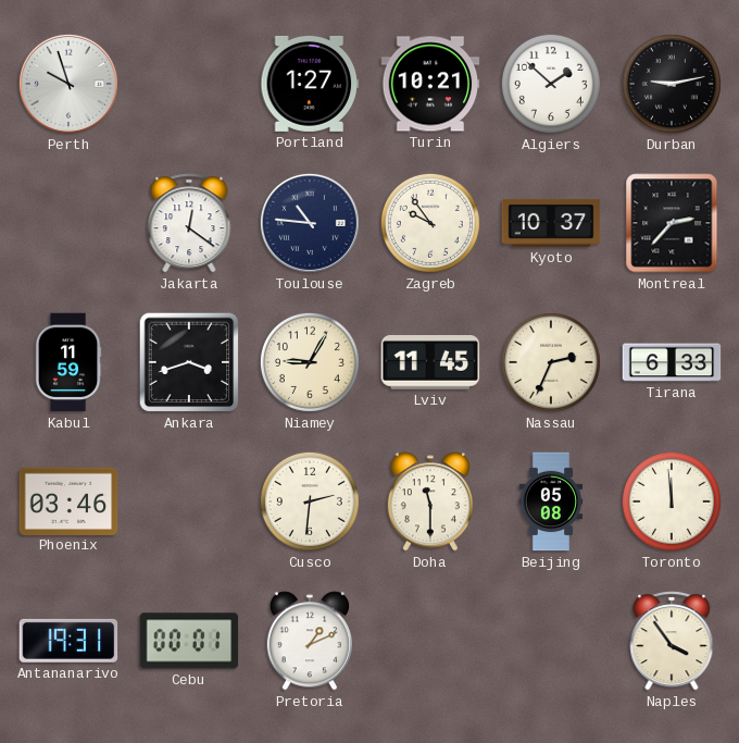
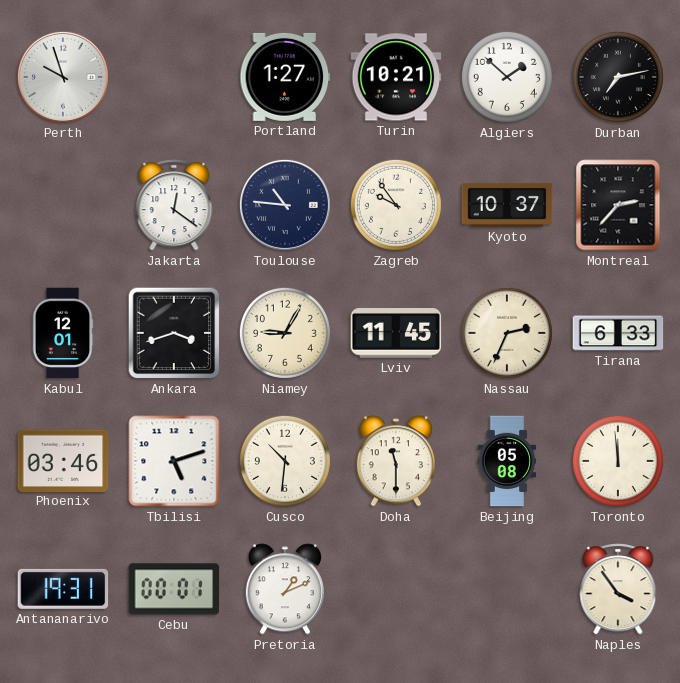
Durban: 9:13 -> 7:13 (618, 77)
Kabul: 11:59 -> 12:01 (63, 333)
Tbilisi: none -> 5:12 (174, 461)
Cusco: 2:31 -> 10:31 (285, 461)
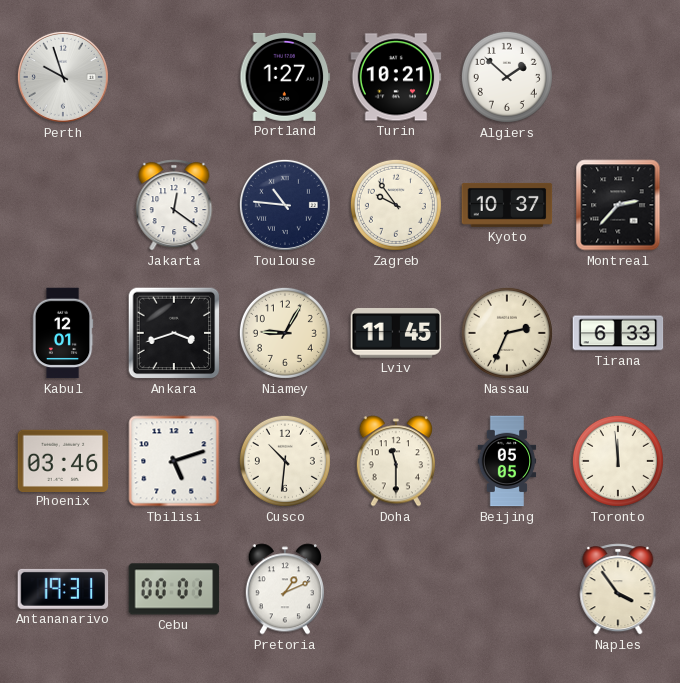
Durban: 7:13 -> none (618, 77)
Beijing: 05:08 -> 05:05 (507, 461)
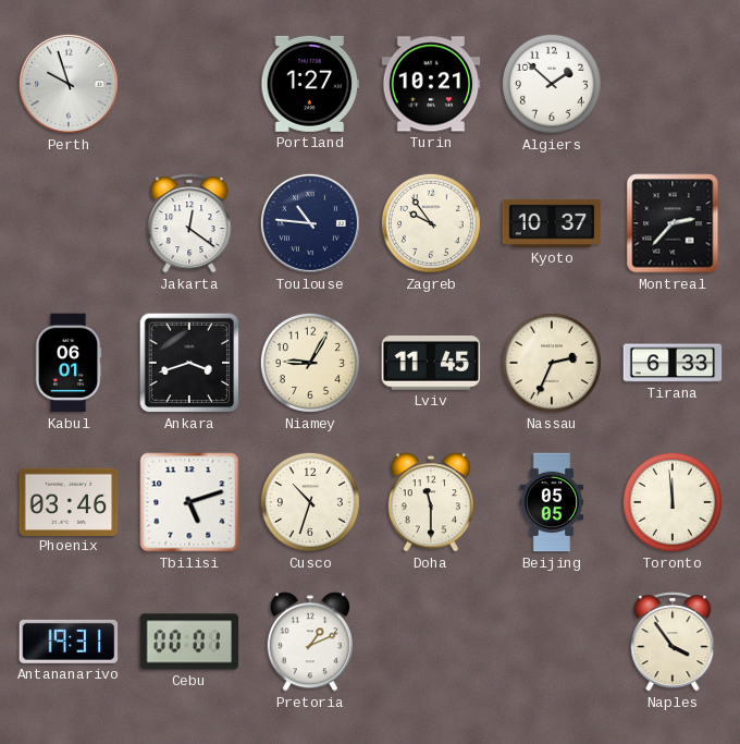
Kabul: 12:01 -> 06:01 (69, 363)
Cusco: 10:31 -> 10:33 (310, 502)
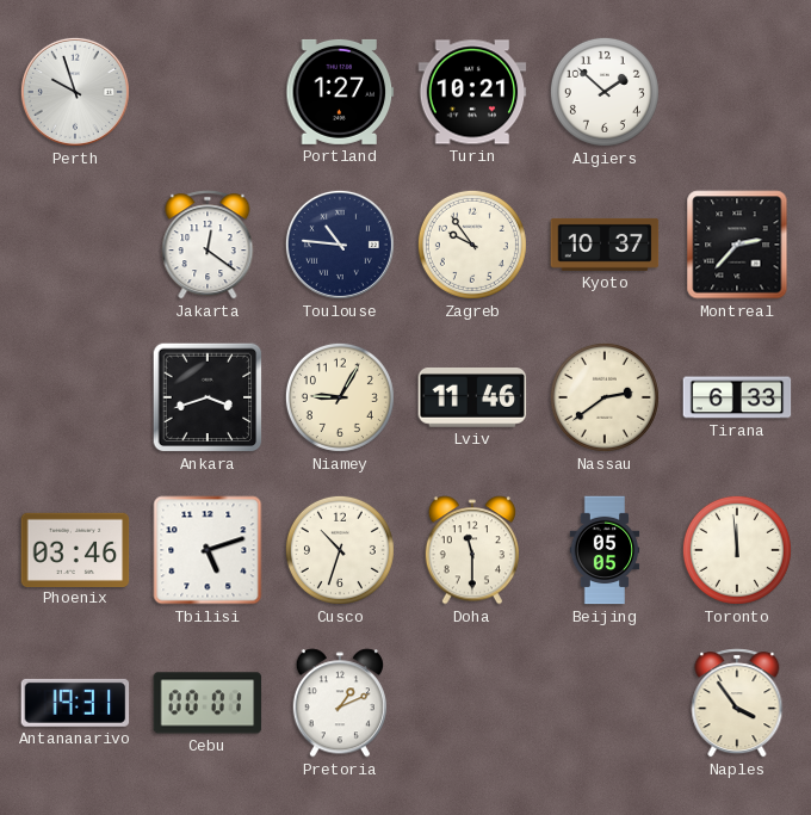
Kabul: 06:01 -> none (69, 363)
Lviv: 11:45 -> 11:46 (472, 399)
Nassau: 2:34 -> 2:39 (605, 397)
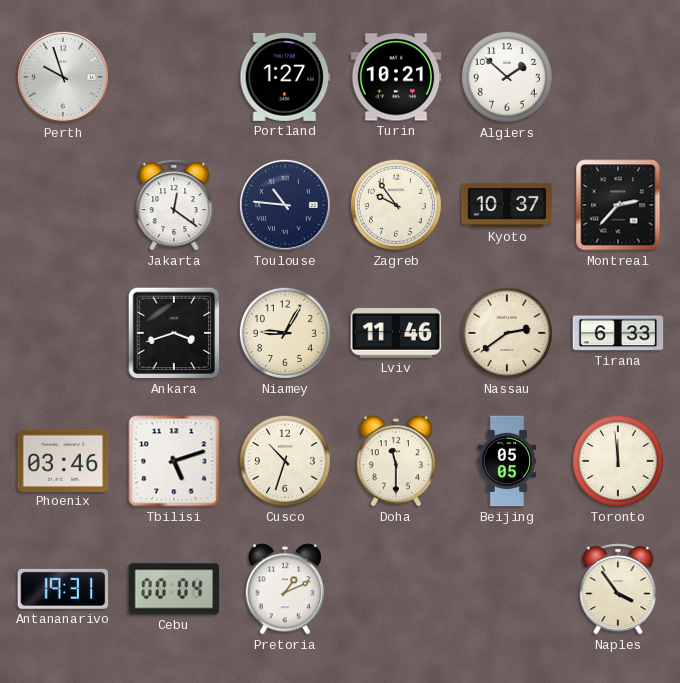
Cebu: 00:01 -> 00:04 (174, 589)
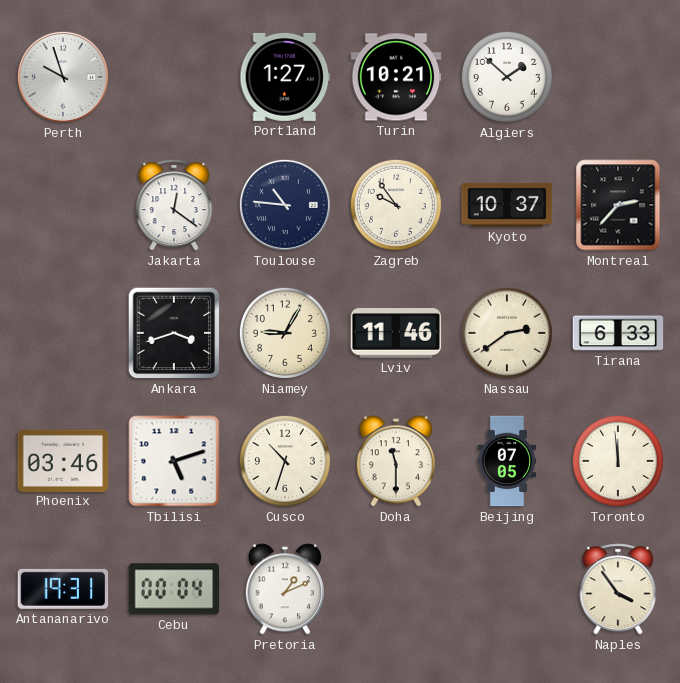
Beijing: 05:05 -> 07:05 (507, 461)
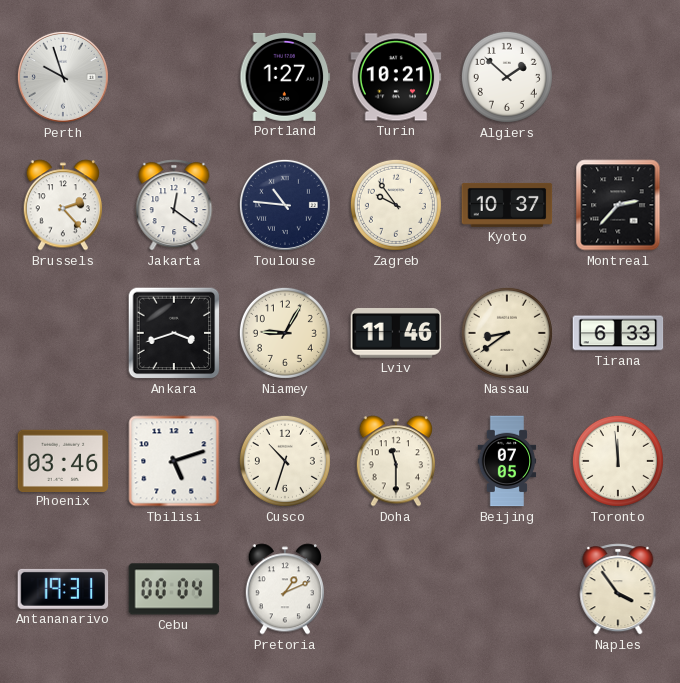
Brussels: none -> 2:23 (62, 205)
Nassau: 2:39 -> 8:39 (507, 333)
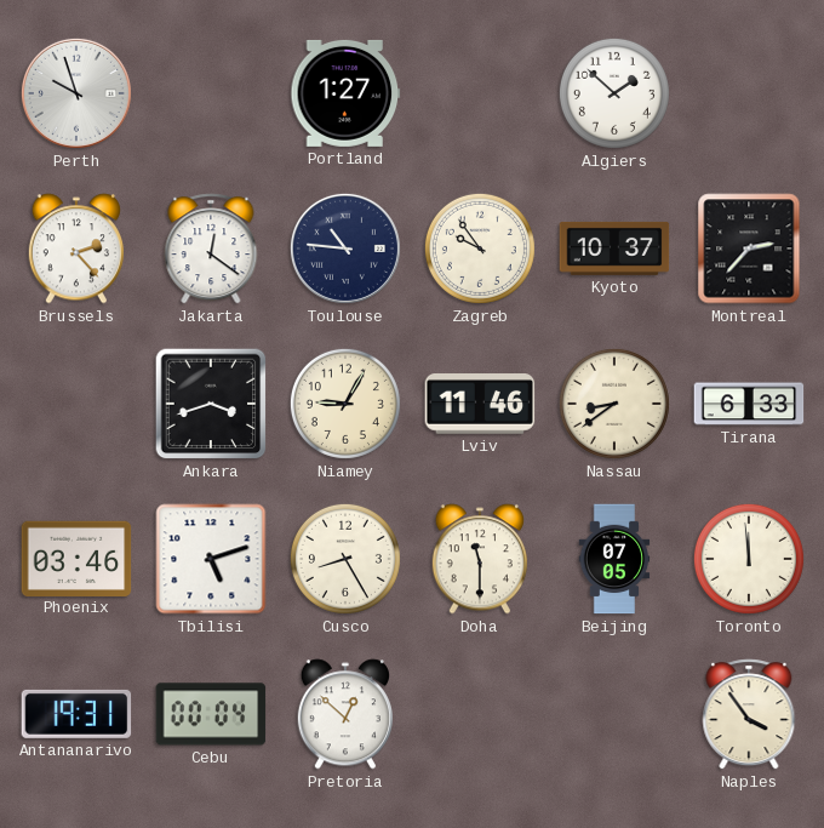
Turin: 10:21 -> none (396, 77)
Cusco: 10:33 -> 8:25 (345, 559)
Pretoria: 1:11 -> 12:52 (344, 714)
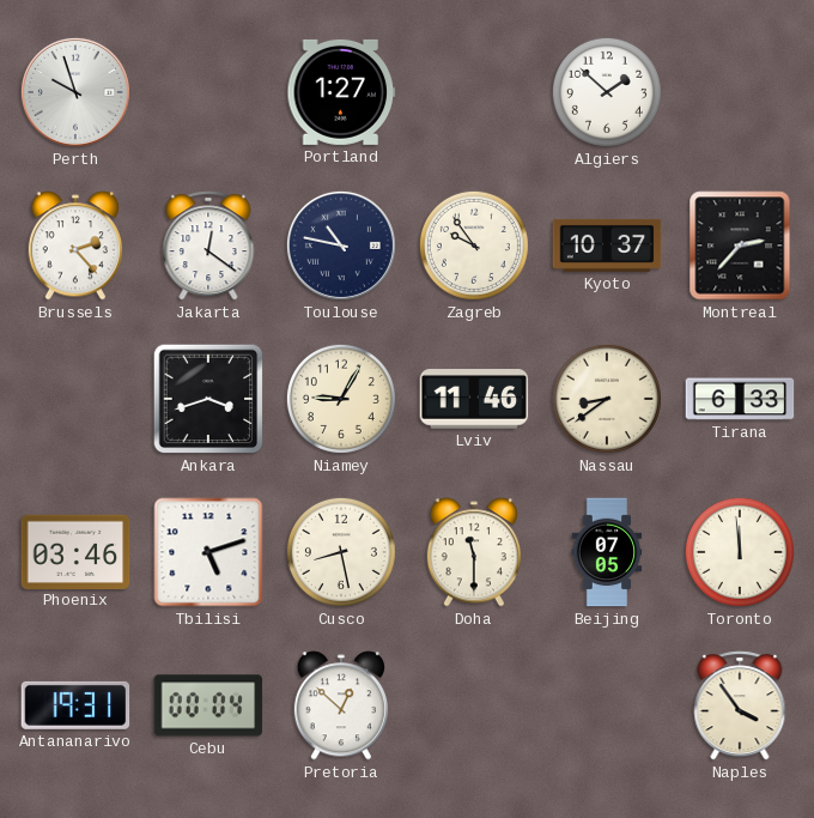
Toulouse: 10:46 -> 10:47 (341, 246)
Cusco: 8:25 -> 8:28 (341, 552)
